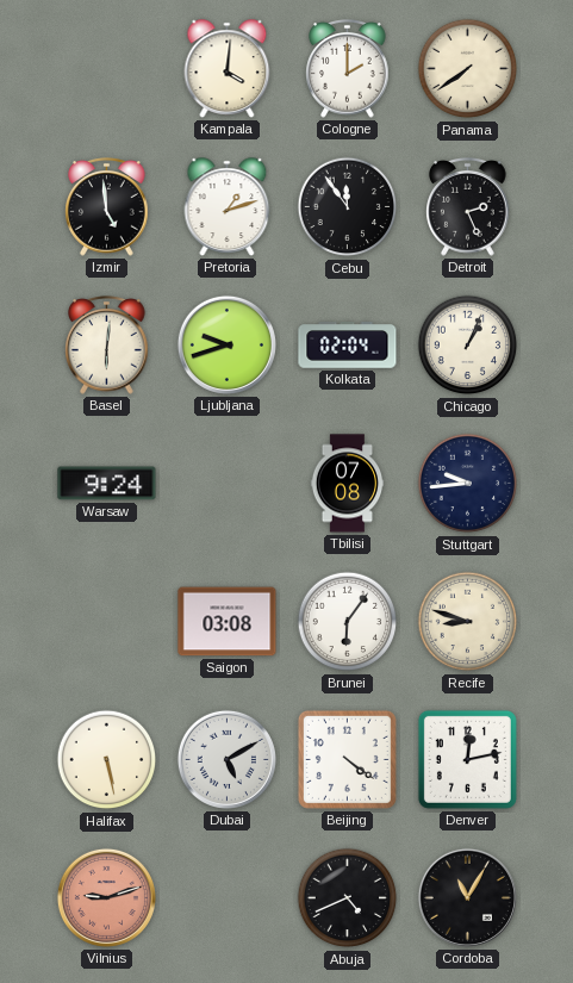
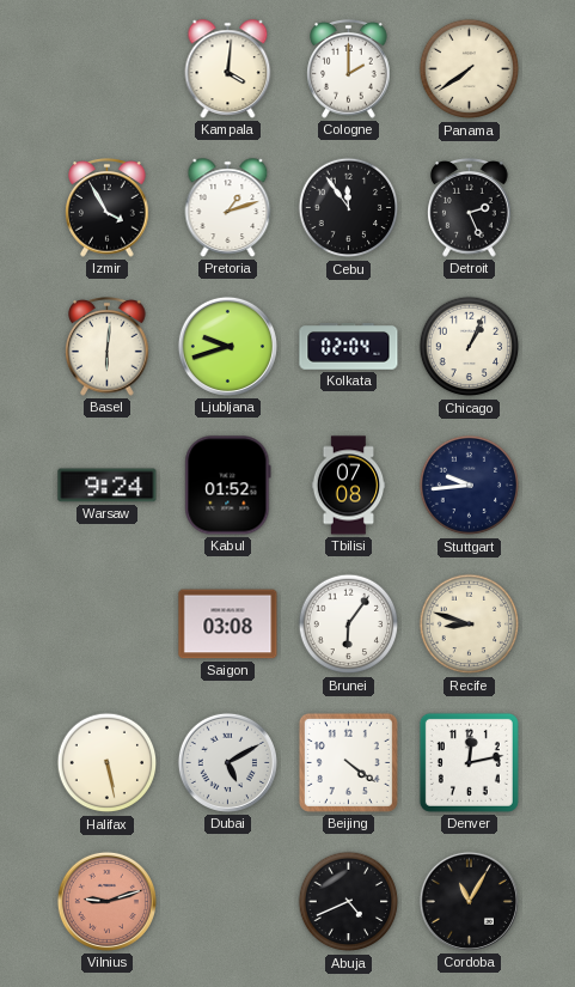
Izmir: 4:59 -> 3:55 (108, 208)
Kabul: none -> 01:52 (228, 486)
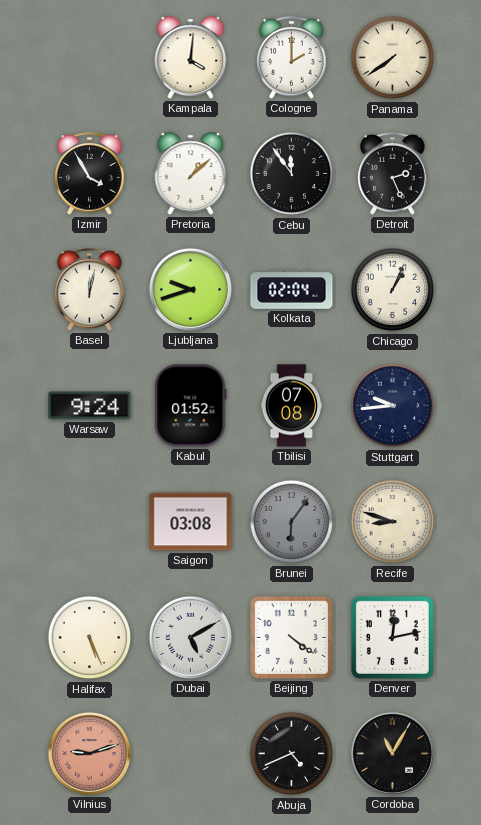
Pretoria: 1:12 -> 1:08 (191, 174)
Basel: 6:01 -> 12:02 (90, 290)
Brunei dial: white -> grey (292, 522)
Halifax: 5:28 -> 5:26 (90, 638)
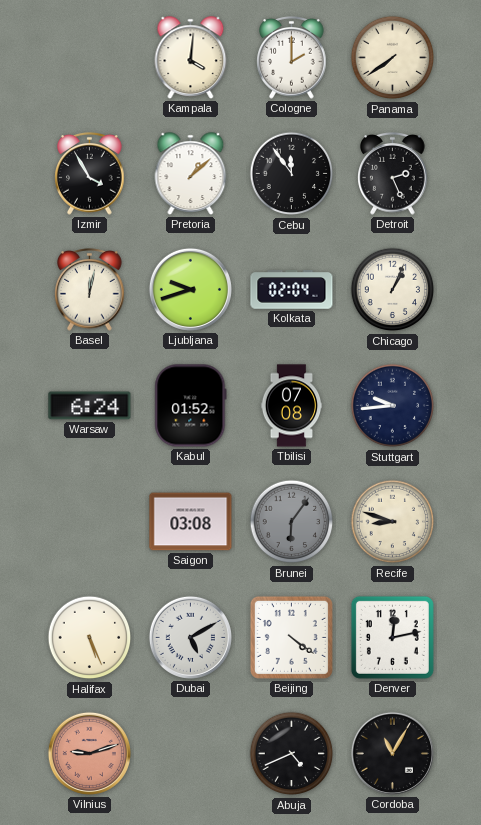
Warsaw: 9:24 -> 6:24 (90, 406)
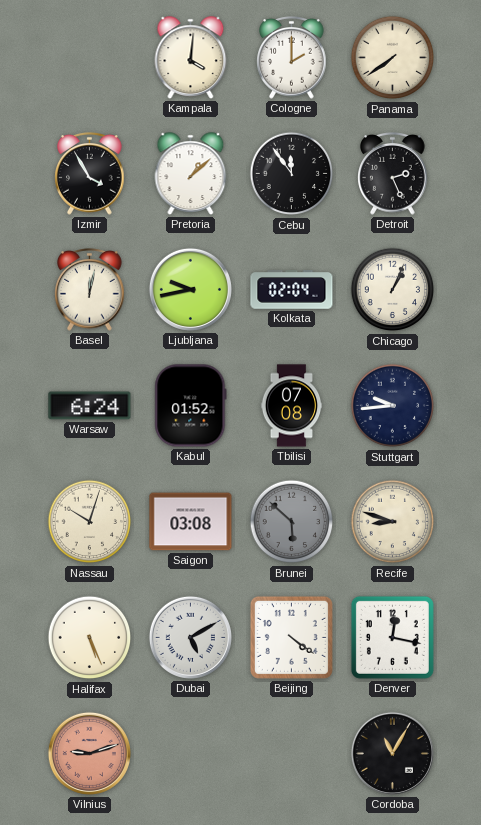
Ljubljana: 9:42 -> 9:43 (190, 289)
Nassau: none -> 10:03 (90, 522)
Brunei: 6:06 -> 5:52 (292, 522)
Denver: 12:13 -> 12:17 (392, 637)
Abuja: 4:41 -> none (292, 754)
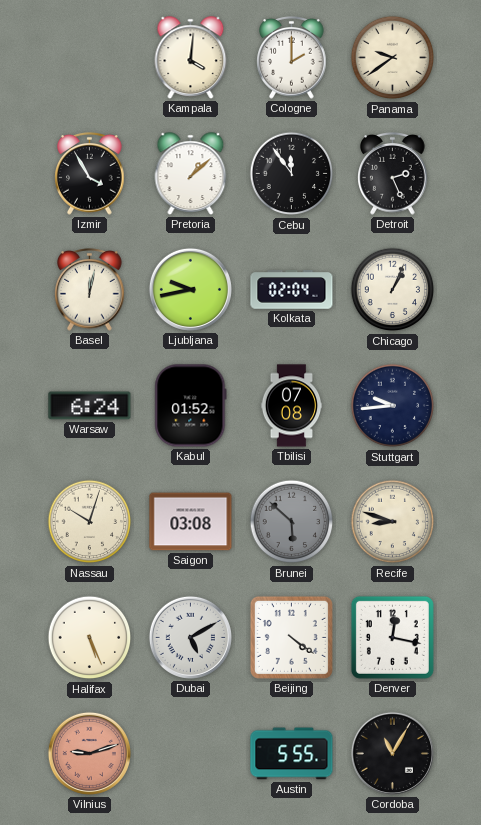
Panama: 7:39 -> 9:39 (393, 58)
Austin: none -> 5:55 (292, 754)
